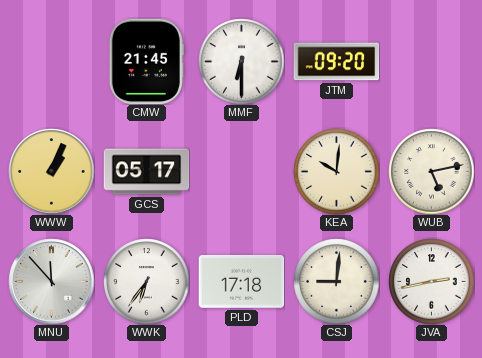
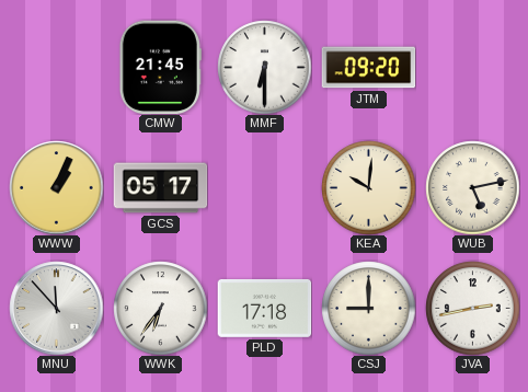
CSJ: 9:01 -> 9:00 (368, 308)
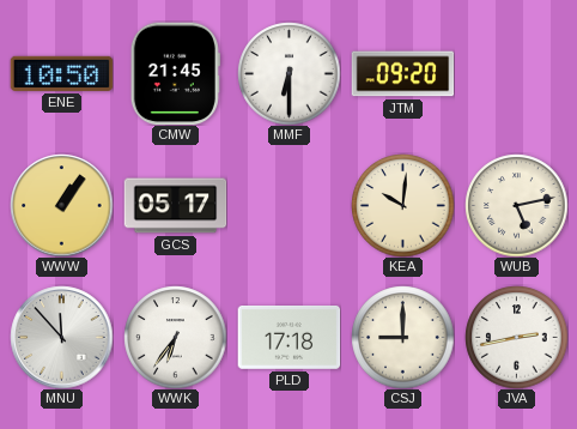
ENE: none -> 10:50 (61, 73)
WWW: 1:04 -> 1:06 (61, 205)
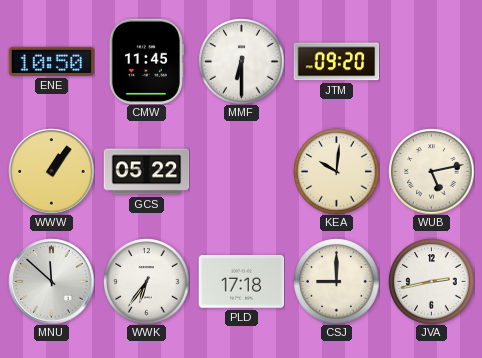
CMW: 21:45 -> 11:45 (146, 61)
GCS: 05:17 -> 05:22 (146, 172)
MNU: 11:53 -> 11:52 (51, 281)
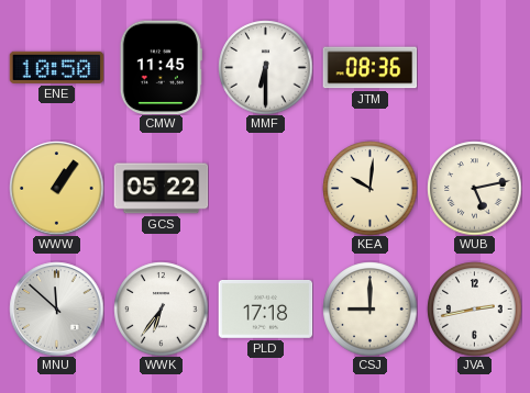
JTM: 09:20 -> 08:36 (369, 68)
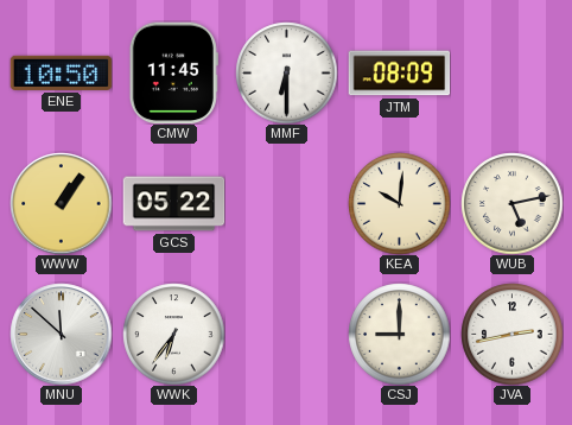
JTM: 08:36 -> 08:09 (399, 74)
PLD: 17:18 -> none (265, 310)
